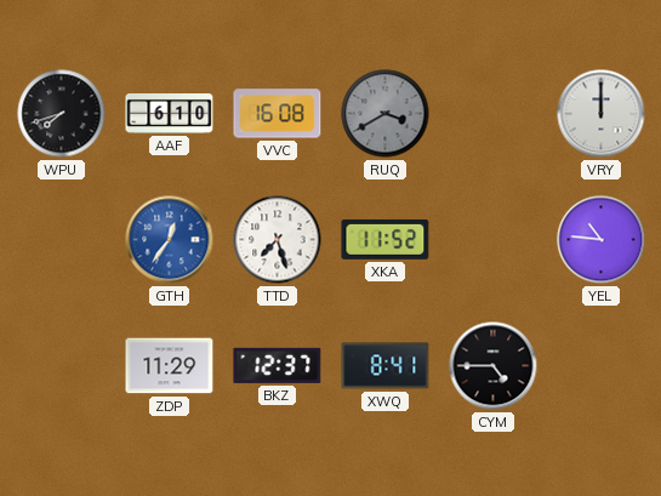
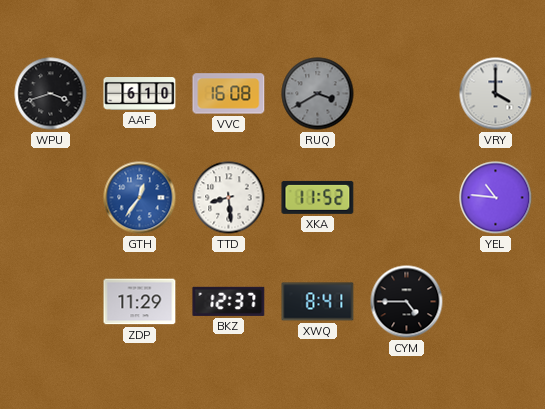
WPU: 7:42 -> 3:42 (51, 94)
VRY: 12:00 -> 4:00 (496, 94)
TTD: 7:27 -> 8:29 (229, 198)
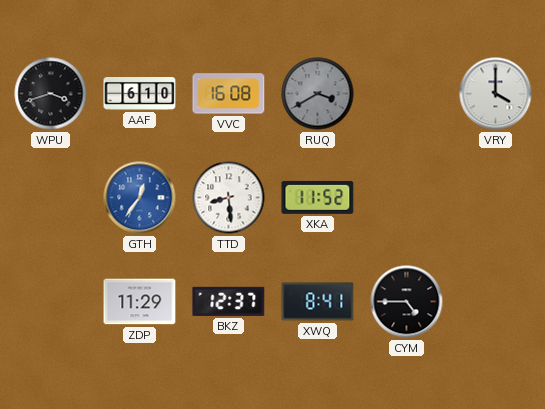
YEL: 10:46 -> none (496, 198)
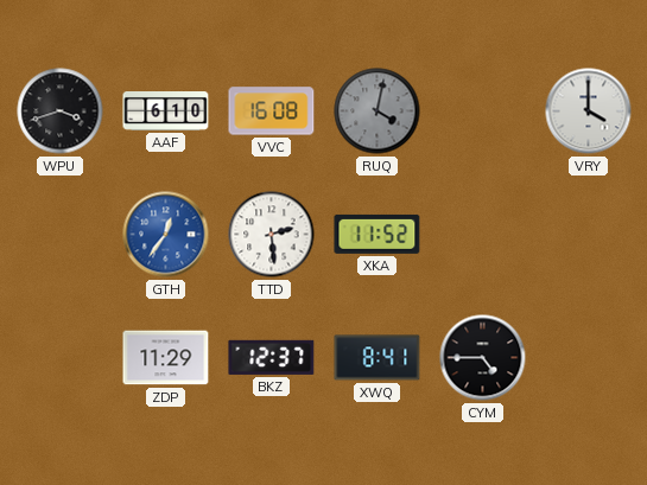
RUQ: 3:40 -> 4:02 (378, 111)
TTD: 8:29 -> 2:29 (272, 235)
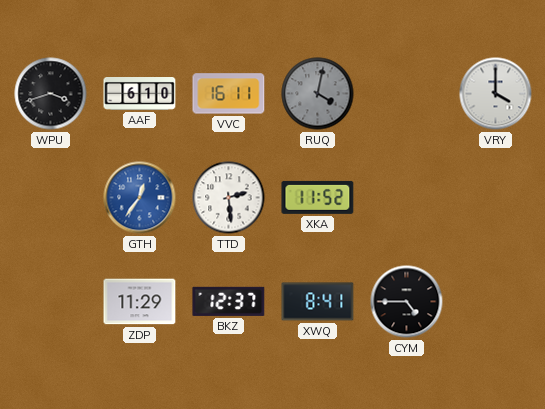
VVC: 16:08 -> 16:11 (229, 94)
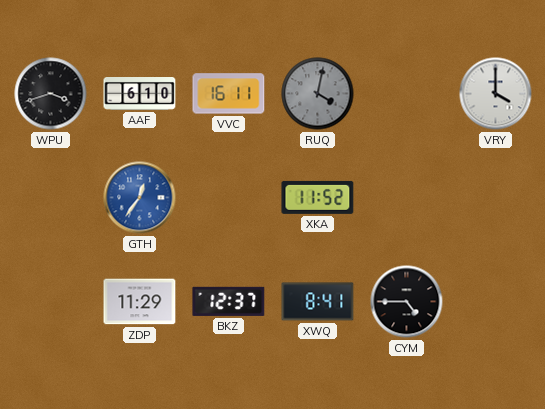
TTD: 2:29 -> none (229, 198)
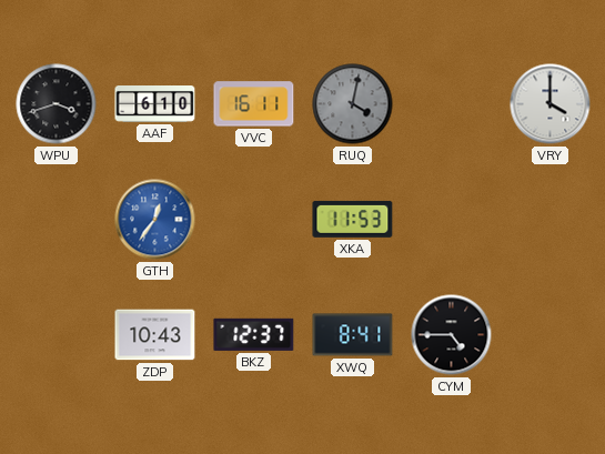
XKA: 11:52 -> 11:53 (353, 219)
ZDP: 11:29 -> 10:43 (155, 335)
